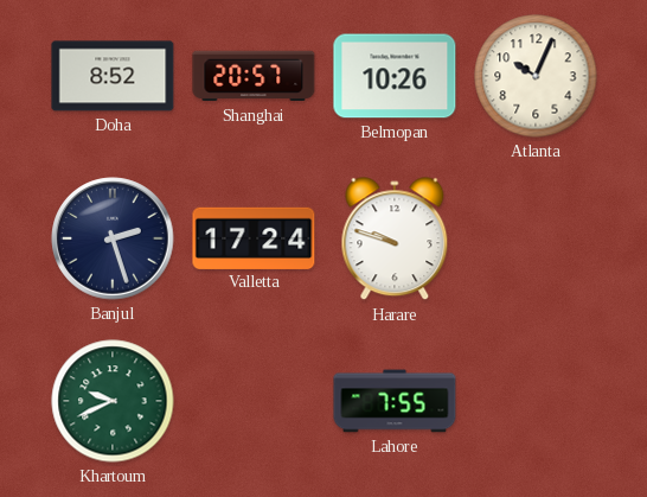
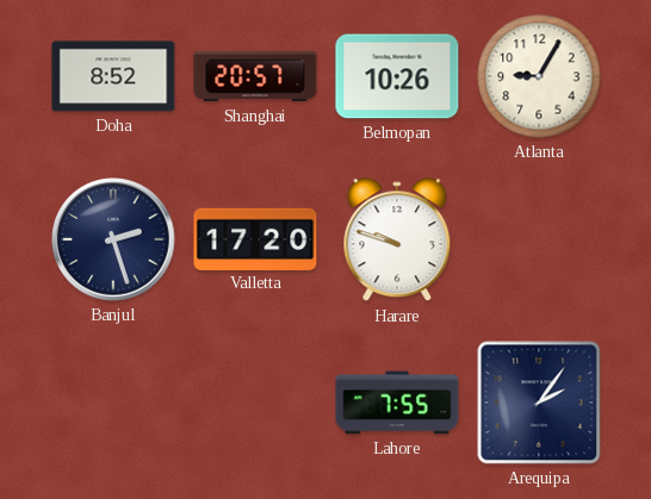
Atlanta: 10:04 -> 9:05 (539, 76)
Valletta: 17:24 -> 17:20 (255, 238)
Khartoum: 9:41 -> none (113, 401)
Arequipa: none -> 2:06 (539, 403)
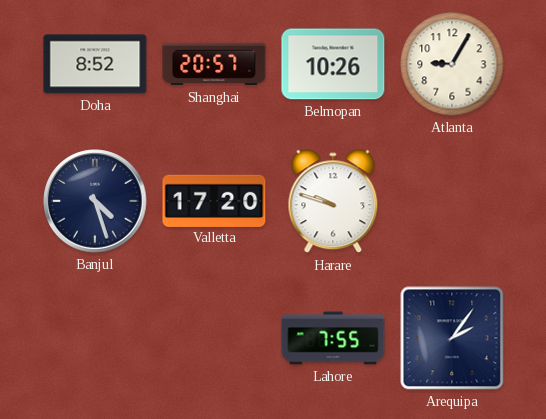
Banjul: 2:27 -> 4:27 (95, 201)
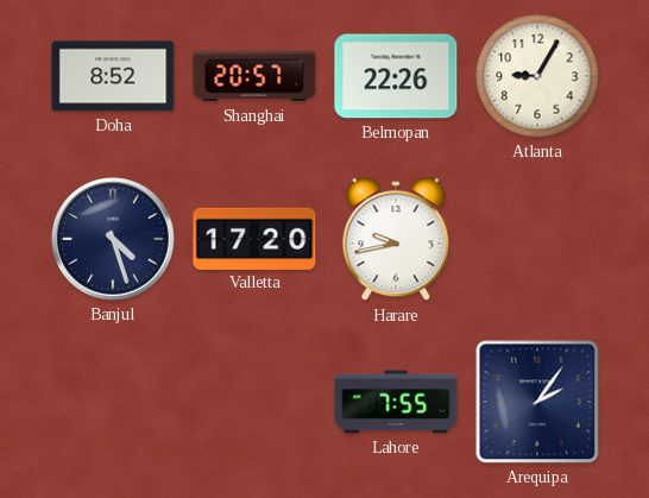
Belmopan: 10:26 -> 22:26 (396, 76)
Harare: 9:48 -> 9:43 (396, 240)
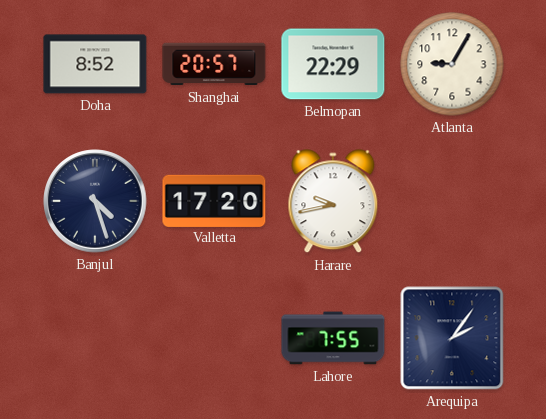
Belmopan: 22:26 -> 22:29 (333, 64)
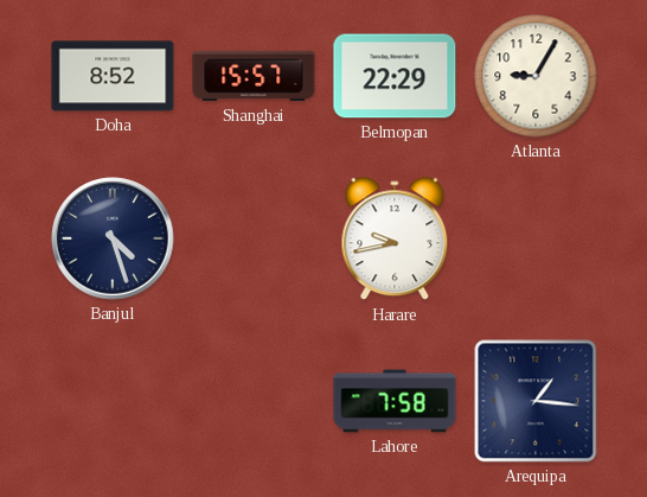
Shanghai: 20:57 -> 15:57 (254, 76)
Valletta: 17:20 -> none (214, 200)
Lahore: 7:55 -> 7:58 (395, 401)
Arequipa: 2:06 -> 1:16 (536, 401)
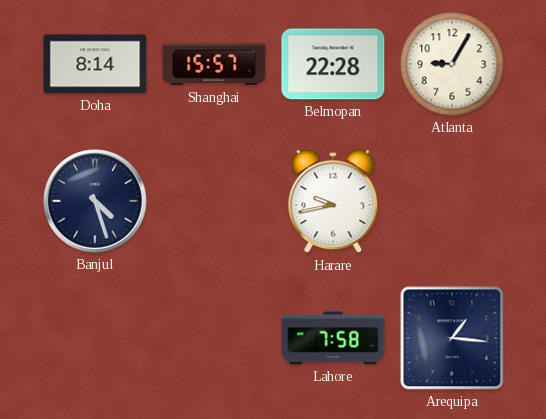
Doha: 8:52 -> 8:14 (95, 64)
Belmopan: 22:29 -> 22:28 (333, 64)
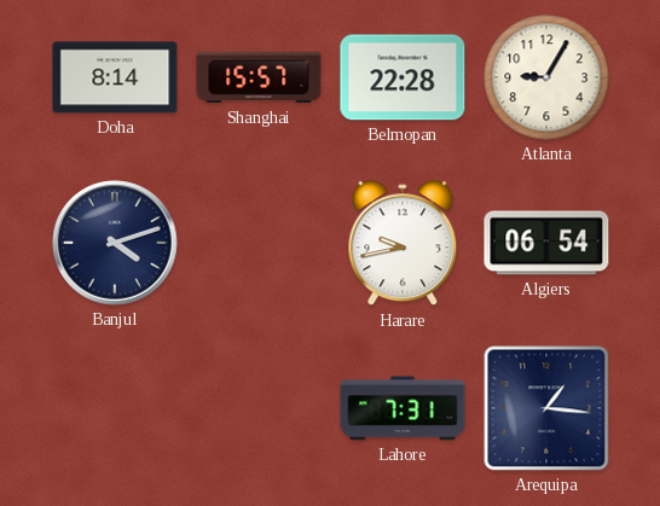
Banjul: 4:27 -> 4:12 (115, 243)
Algiers: none -> 06:54 (546, 243)
Lahore: 7:58 -> 7:31 (403, 408)
